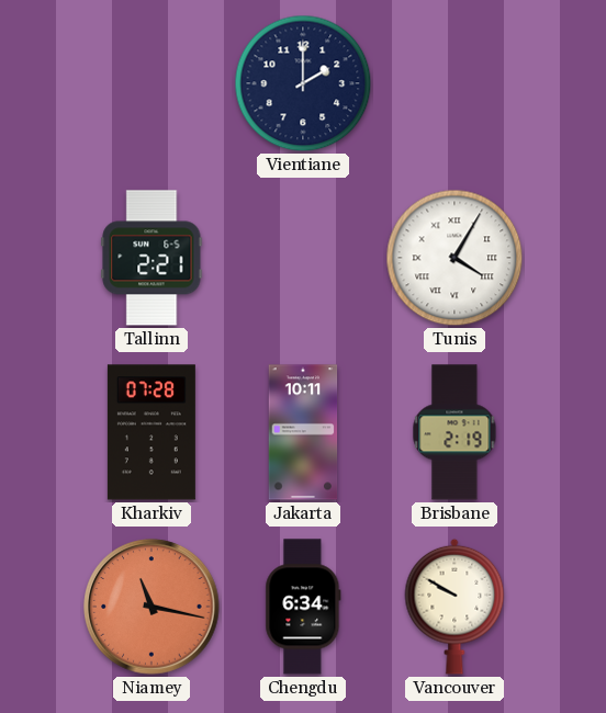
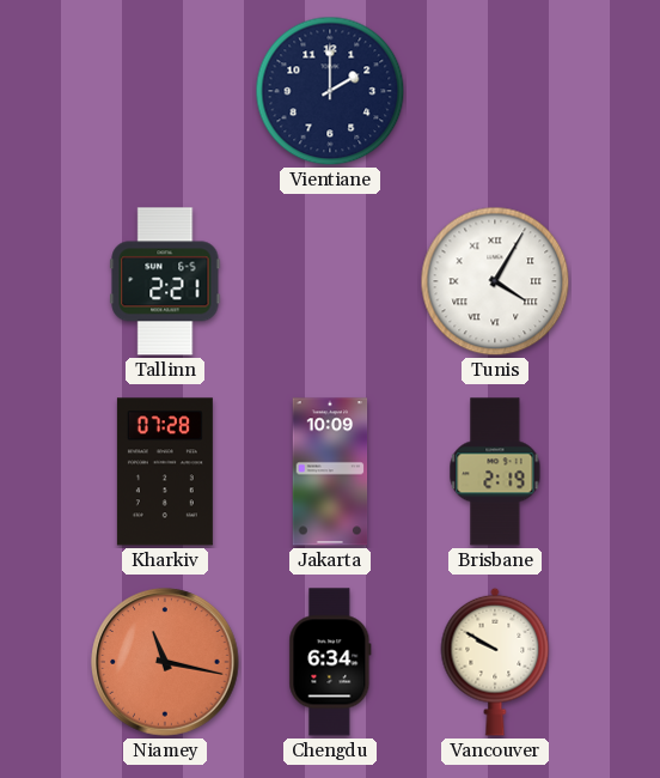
Jakarta: 10:11 -> 10:09 (330, 472)
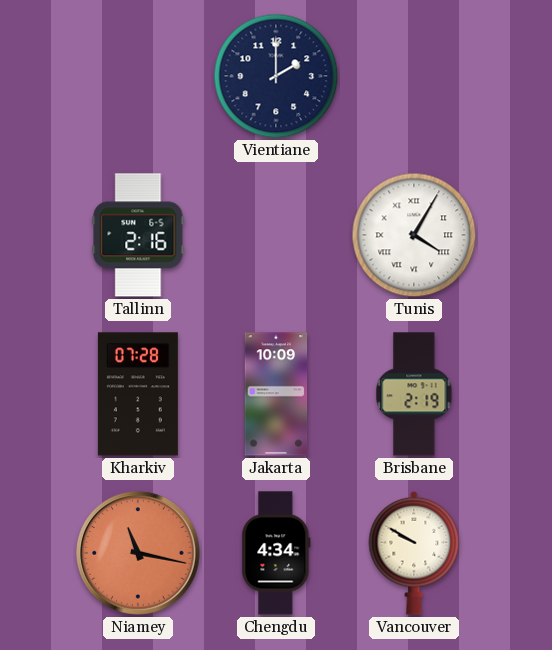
Tallinn: 2:21 -> 2:16 (138, 235)
Chengdu: 6:34 -> 4:34 (276, 553)
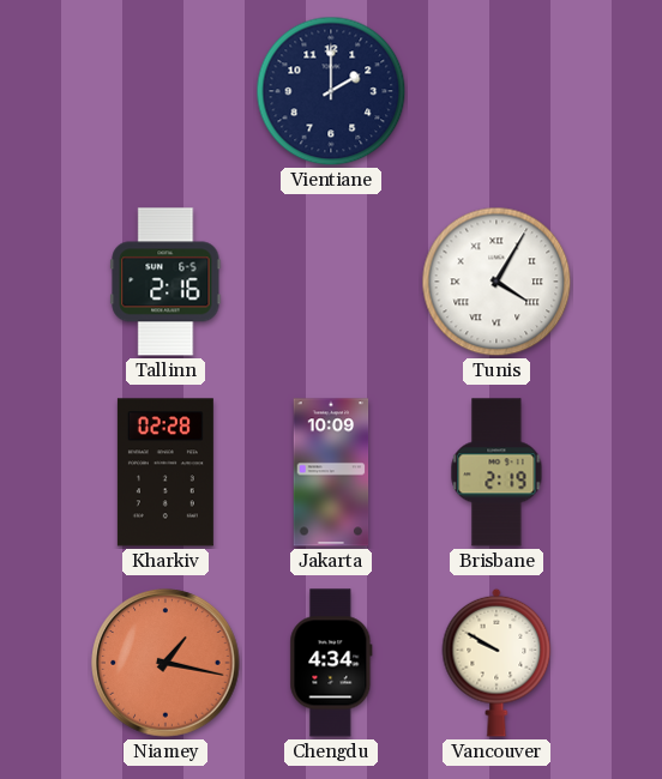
Kharkiv: 07:28 -> 02:28 (165, 472)
Niamey: 11:17 -> 1:17 (165, 663)
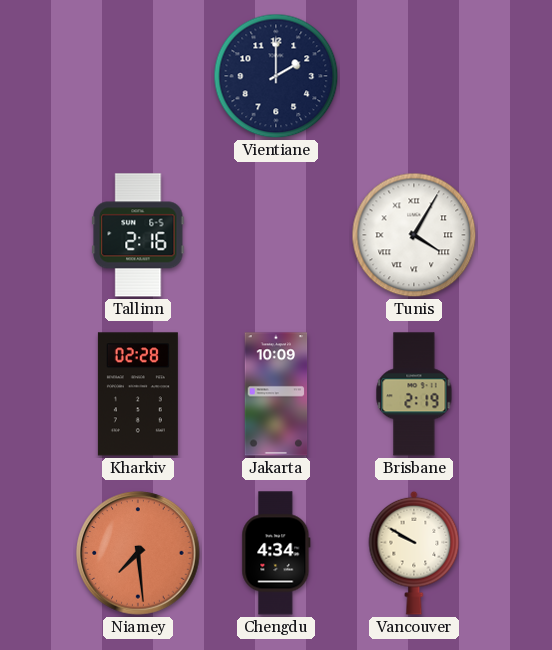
Niamey: 1:17 -> 7:29 (138, 553)
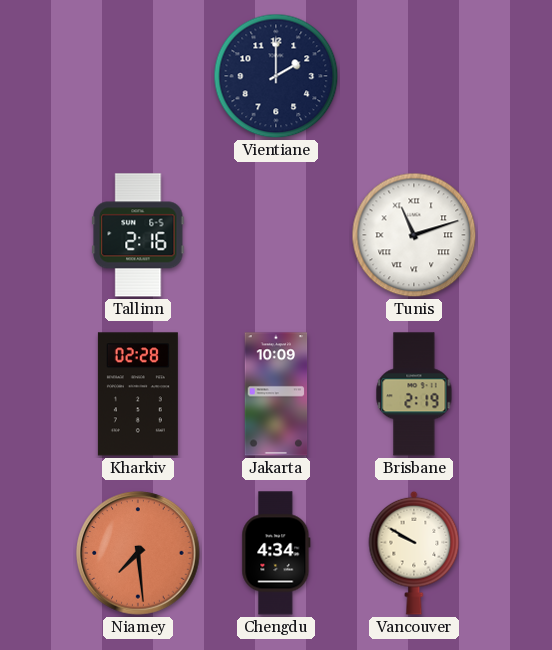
Tunis: 4:05 -> 11:12 (414, 235)
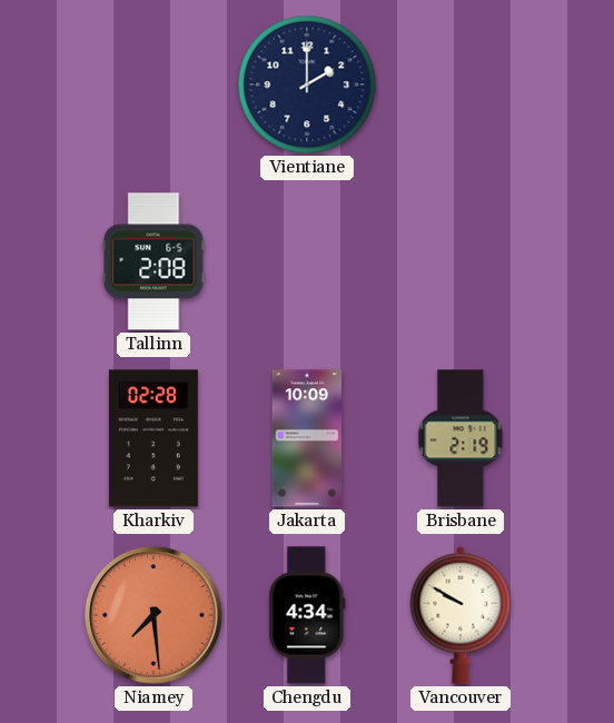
Tallinn: 2:16 -> 2:08 (153, 261)
Tunis: 11:12 -> none (414, 235)
